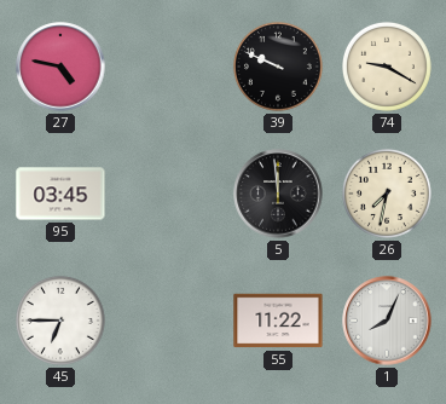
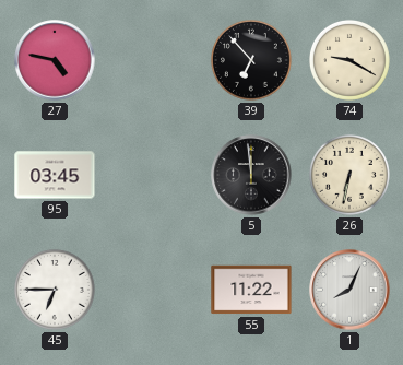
39: 9:49 -> 6:53 (251, 60)
26: 7:32 -> 6:32 (349, 175)
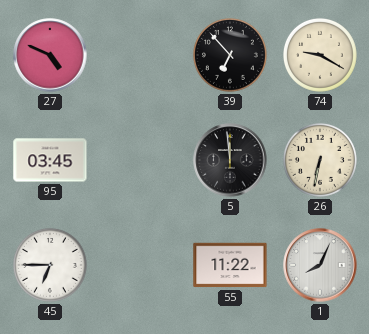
27: 4:47 -> 4:49 (50, 55)
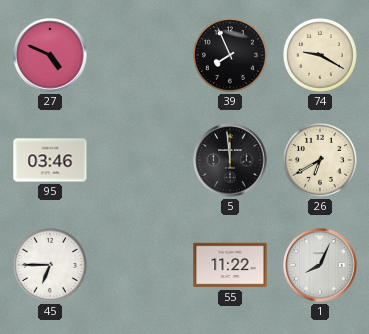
39: 6:53 -> 7:56 (230, 55)
95: 03:45 -> 03:46 (50, 160)
26: 6:32 -> 6:40 (320, 160)
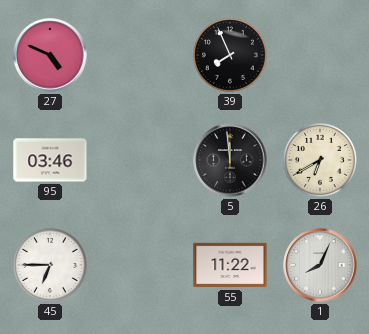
74: 9:20 -> none (320, 55)
